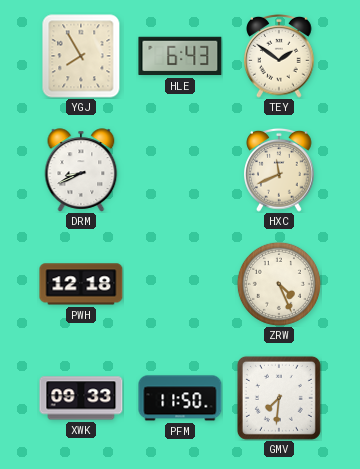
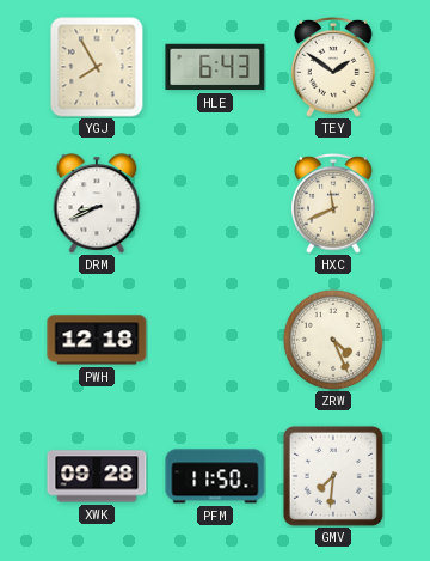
XWK: 09:33 -> 09:28 (97, 476)
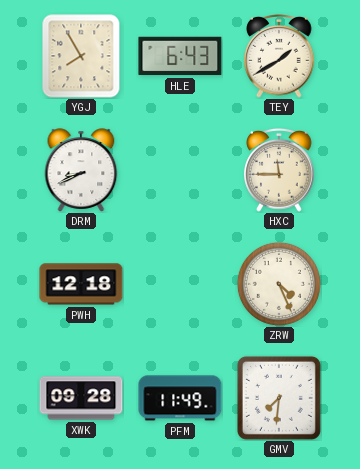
TEY: 1:51 -> 1:40 (279, 57)
HXC: 11:41 -> 11:45 (279, 171)
PFM: 11:50 -> 11:49 (180, 398)
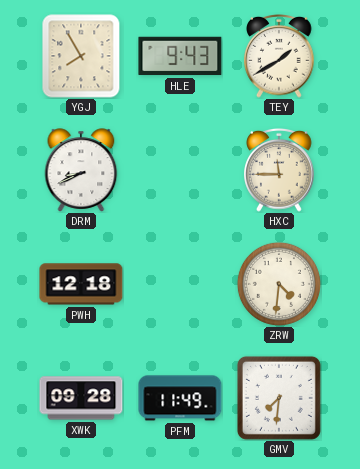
HLE: 6:43 -> 9:43 (180, 56)
ZRW: 4:26 -> 4:31 (279, 284)
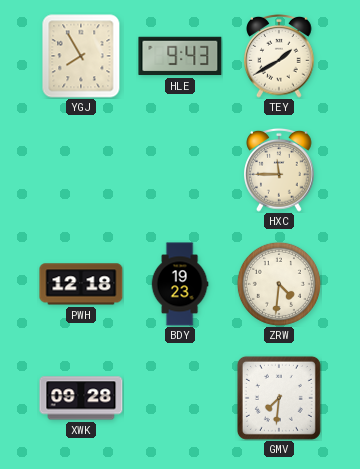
DRM: 8:41 -> none (81, 170)
BDY: none -> 19:23 (180, 284)
PFM: 11:49 -> none (180, 398)
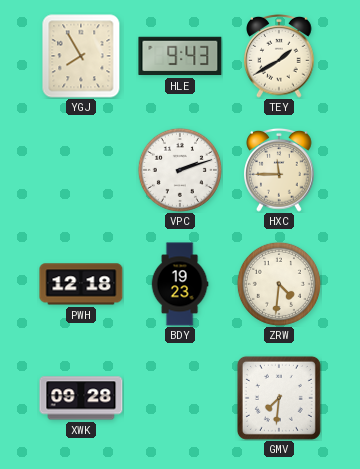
VPC: none -> 2:12 (180, 170)
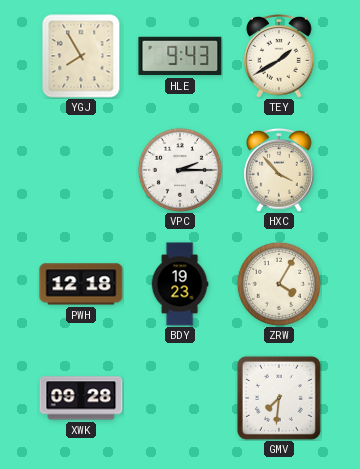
VPC: 2:12 -> 2:15 (180, 170)
HXC: 11:45 -> 3:53 (279, 171)
ZRW: 4:31 -> 4:05 (279, 284)
